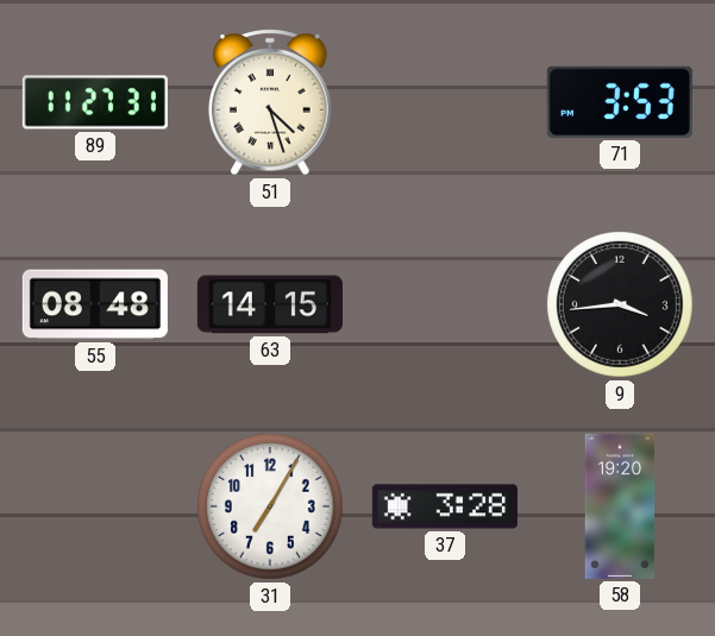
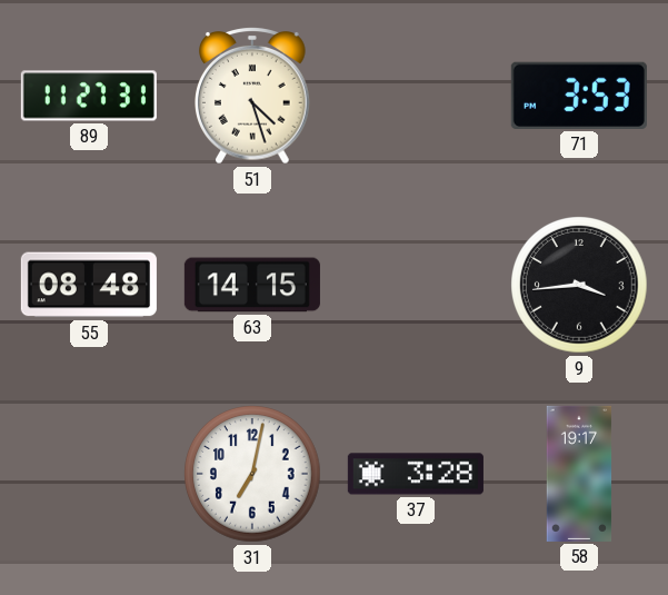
31: 7:05 -> 7:02 (252, 474)
58: 19:20 -> 19:17 (579, 474)
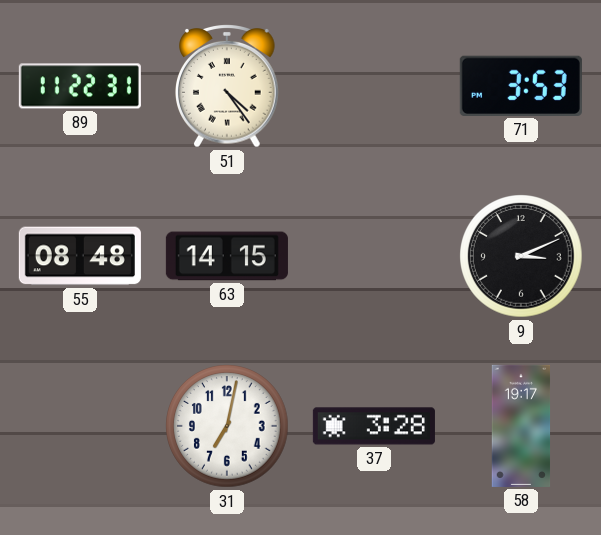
89: 11:27 -> 11:22 (80, 86)
51: 4:27 -> 4:24 (228, 87)
9: 3:44 -> 3:11 (521, 256)
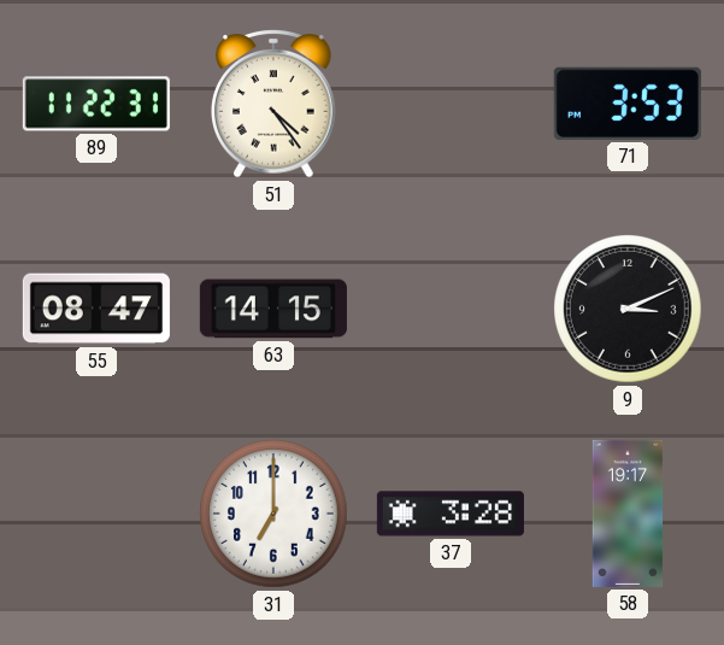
55: 08:48 -> 08:47 (96, 309)
31: 7:02 -> 7:00 (273, 514)
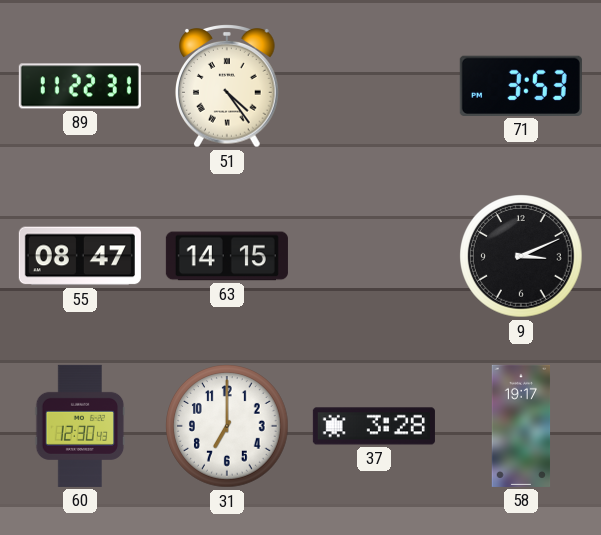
60: none -> 12:30 (80, 426)
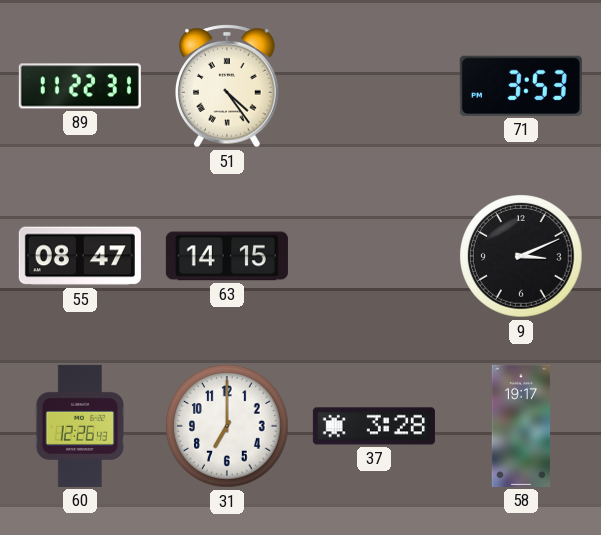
60: 12:30 -> 12:26 (80, 426)
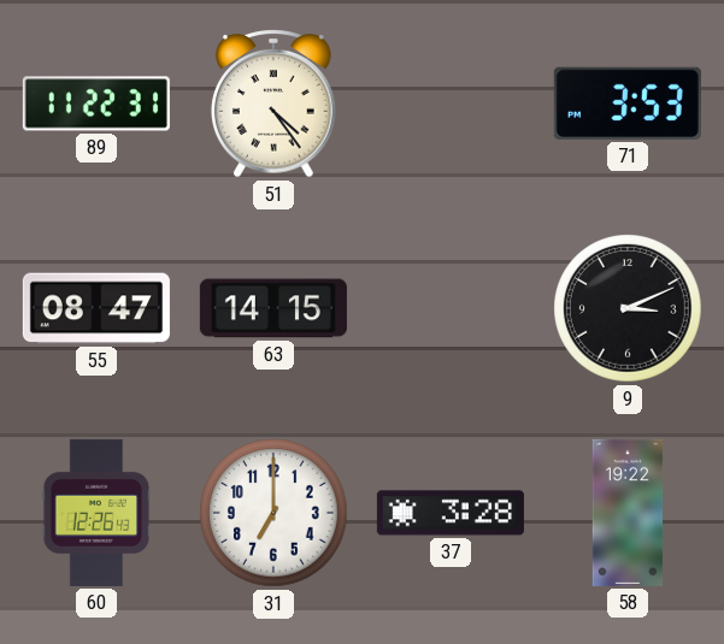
58: 19:17 -> 19:22 (628, 513)
